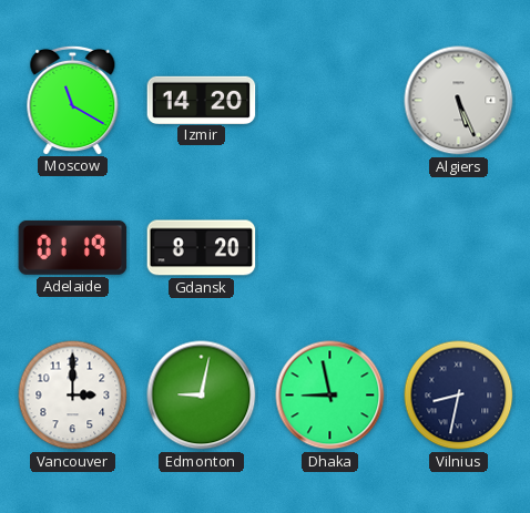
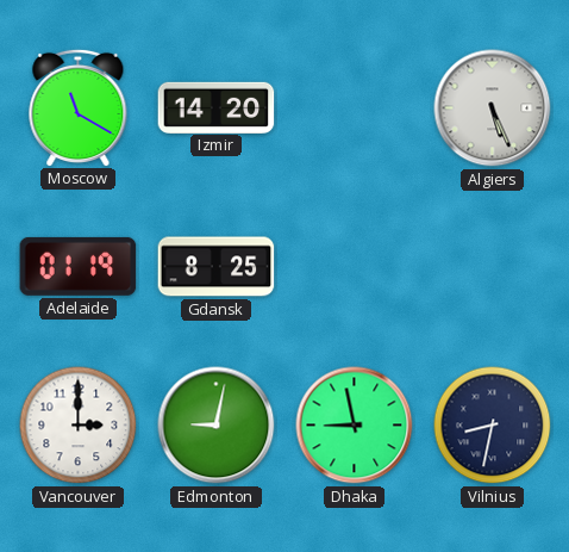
Gdansk: 8:20 -> 8:25 (217, 267)
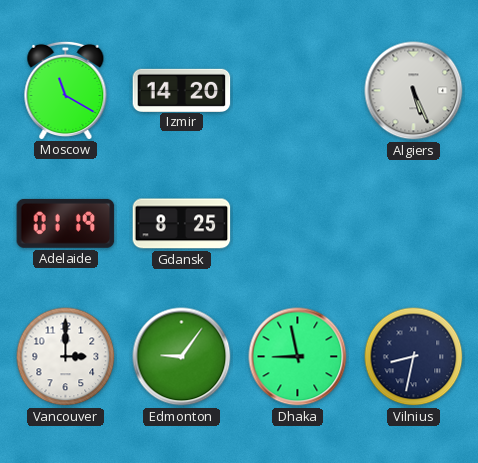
Edmonton: 9:02 -> 9:06 (182, 357)
